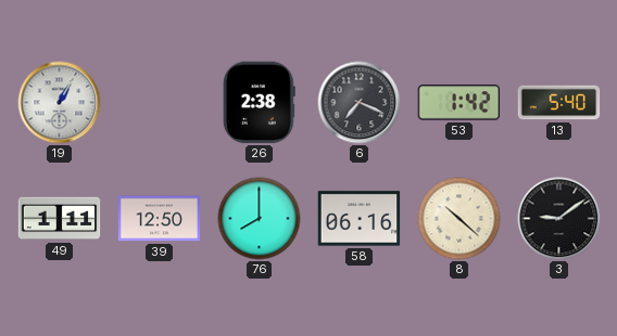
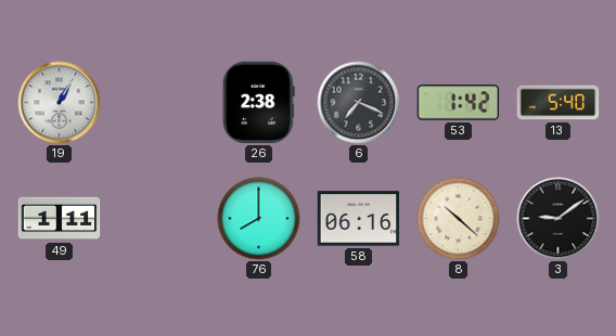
39: 12:50 -> none (160, 219)
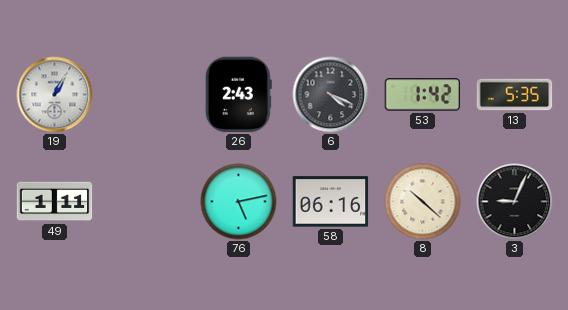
26: 2:38 -> 2:43 (238, 95)
6: 7:19 -> 4:19 (331, 95)
13: 5:40 -> 5:35 (515, 95)
76: 8:00 -> 5:13 (239, 202)
3: 9:09 -> 9:04 (515, 202)
